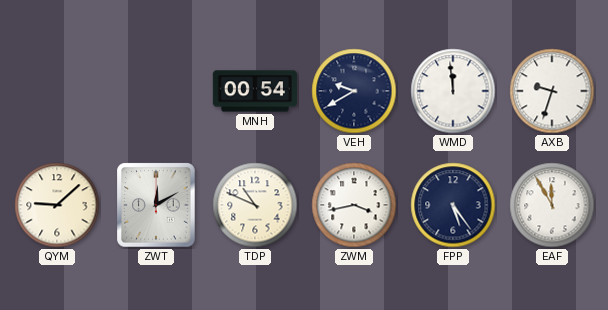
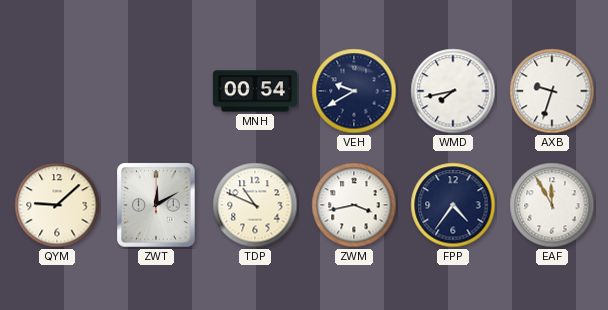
WMD: 11:59 -> 7:43 (453, 91)
FPP: 5:24 -> 4:36 (453, 205)
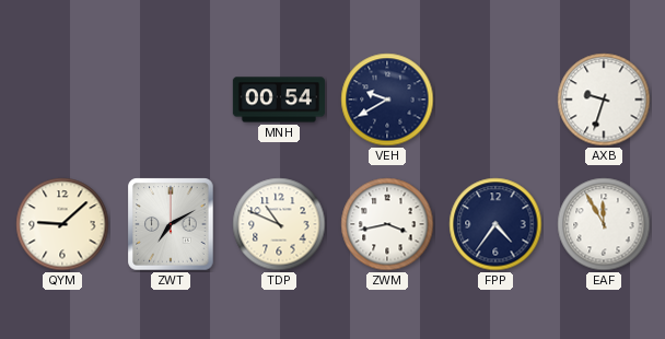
WMD: 7:43 -> none (453, 91)
ZWT: 12:10 -> 7:10 (171, 224)
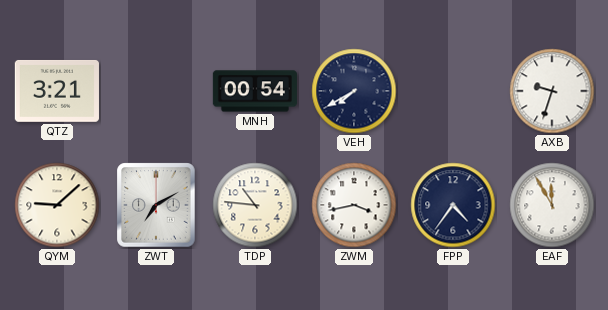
QTZ: none -> 3:21 (57, 91)
VEH: 9:40 -> 7:40 (354, 91)
TDP: 10:49 -> 10:46 (255, 205)
